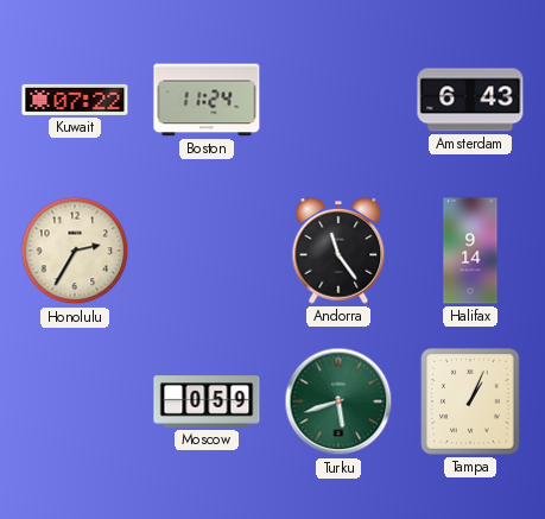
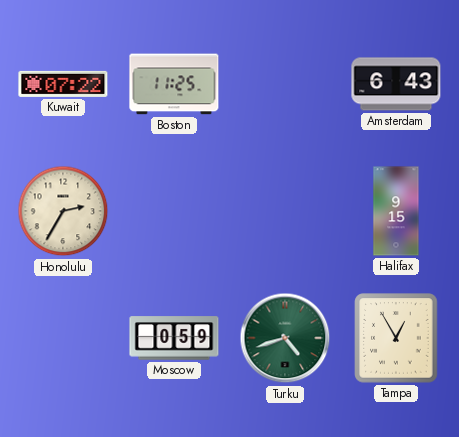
Boston: 11:24 -> 11:25 (174, 84)
Andorra: 11:24 -> none (338, 252)
Halifax: 9:14 -> 9:15 (396, 211)
Turku: 5:42 -> 4:42 (285, 338)
Tampa: 1:04 -> 12:55 (396, 338)
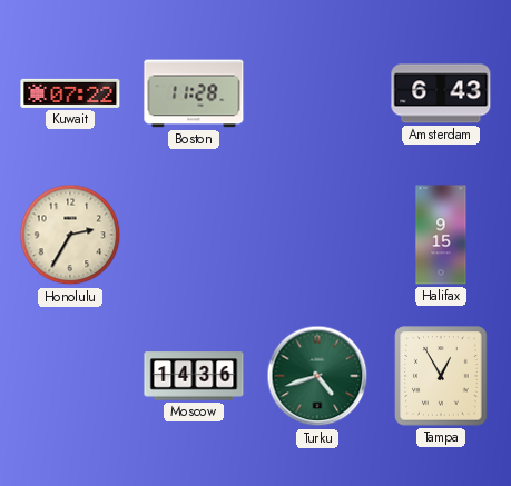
Boston: 11:25 -> 11:28 (194, 93)
Moscow: 0:59 -> 14:36 (194, 376)
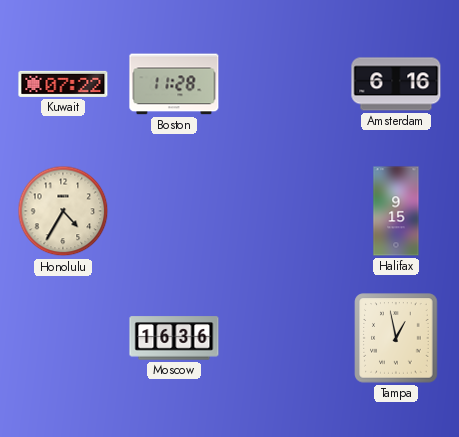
Amsterdam: 6:43 -> 6:16 (396, 84)
Honolulu: 2:35 -> 4:35 (63, 211)
Moscow: 14:36 -> 16:36 (174, 338)
Turku: 4:42 -> none (317, 376)
Tampa: 12:55 -> 12:58 (396, 338)
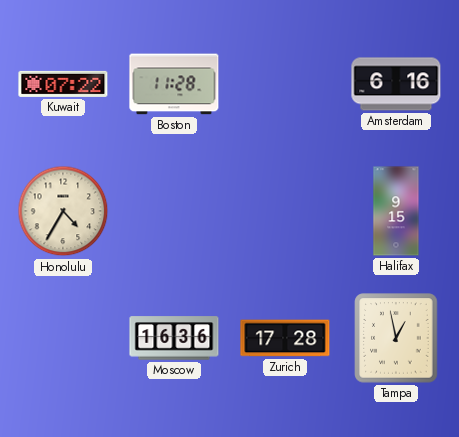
Zurich: none -> 17:28 (285, 338)
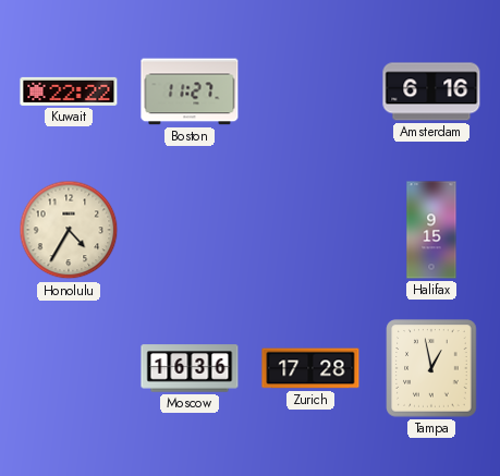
Kuwait: 07:22 -> 22:22 (69, 91)
Boston: 11:28 -> 11:27 (190, 91)
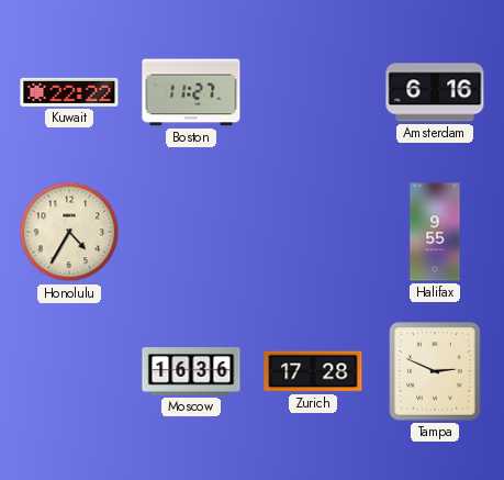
Halifax: 9:15 -> 9:55 (435, 232)
Tampa: 12:58 -> 2:49 (435, 371)
